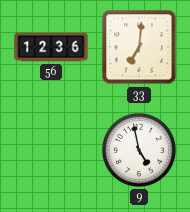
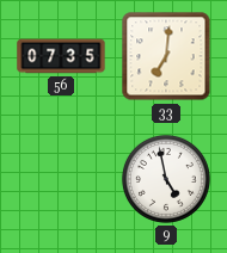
56: 12:36 -> 07:35 (61, 56)
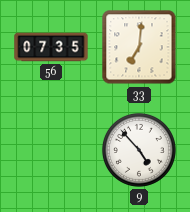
9: 4:58 -> 4:53 (139, 150)
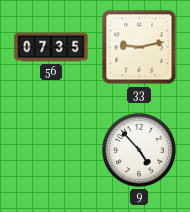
33: 7:01 -> 9:13 (139, 47)
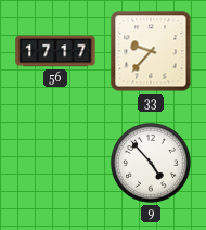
56: 07:35 -> 17:17 (55, 51)
33: 9:13 -> 9:37 (151, 51)
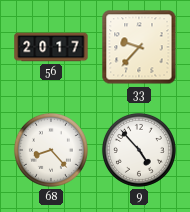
56: 17:17 -> 20:17 (51, 47)
68: none -> 8:23 (51, 150)
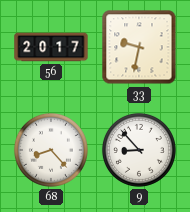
33: 9:37 -> 9:32 (139, 47)
9: 4:53 -> 8:53 (139, 150)
